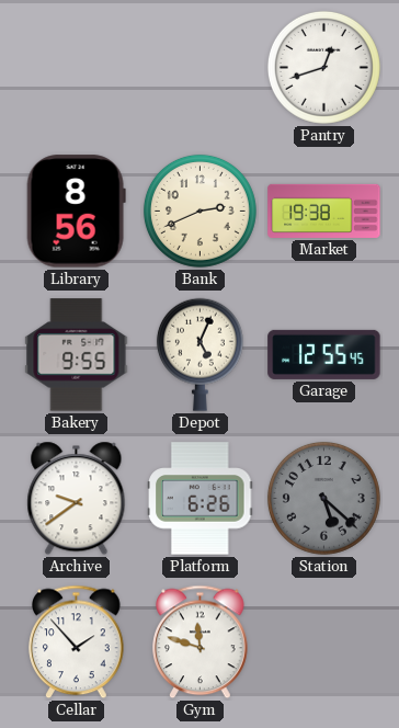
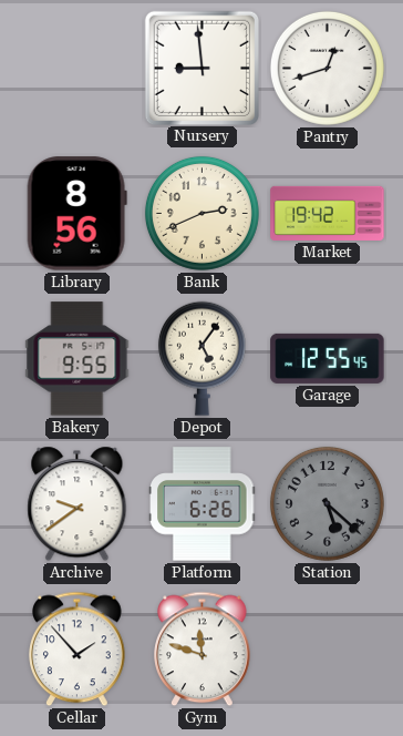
Nursery: none -> 8:59 (201, 68)
Market: 19:38 -> 19:42 (328, 213)
Depot: 5:04 -> 5:06 (201, 358)
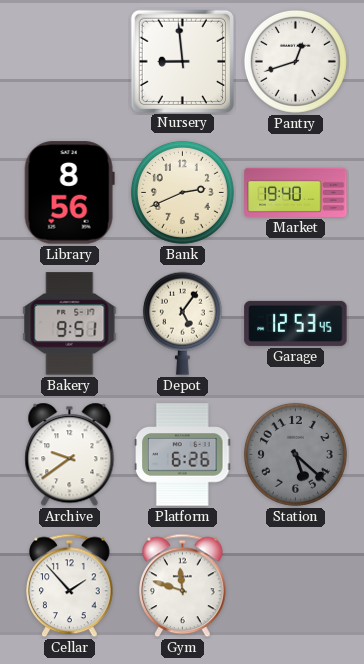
Market: 19:42 -> 19:40 (296, 192)
Bakery: 9:55 -> 9:51 (70, 324)
Garage: 12:55 -> 12:53 (296, 323)
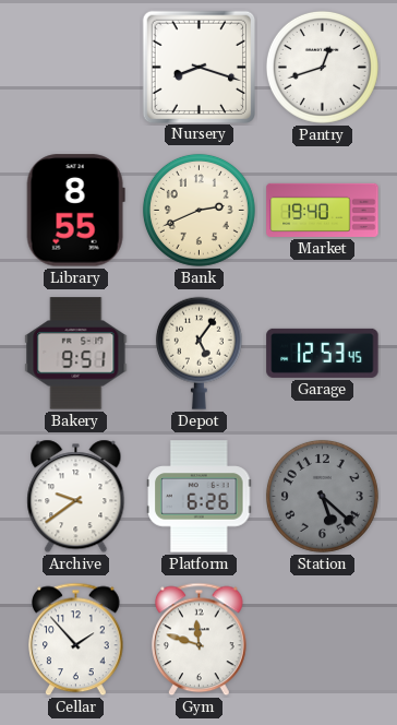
Nursery: 8:59 -> 8:18 (198, 67)
Library: 8:56 -> 8:55 (75, 211)
